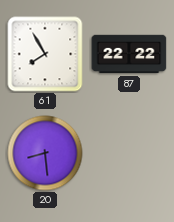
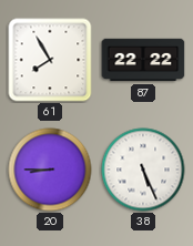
20: 8:29 -> 8:45 (50, 170)
38: none -> 5:26 (143, 170)
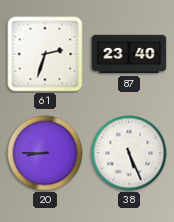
61: 7:55 -> 2:33 (45, 54)
87: 22:22 -> 23:40 (129, 54)
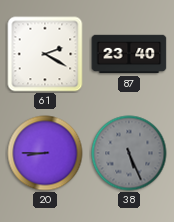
61: 2:33 -> 2:20 (45, 54)
38 dial: white -> grey (129, 153)
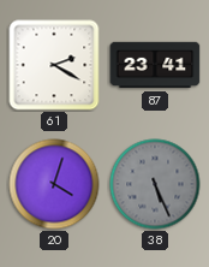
87: 23:40 -> 23:41 (155, 65)
20: 8:45 -> 4:03 (54, 184)
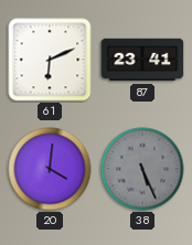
61: 2:20 -> 6:11 (50, 60)
20: 4:03 -> 4:01 (50, 169)
